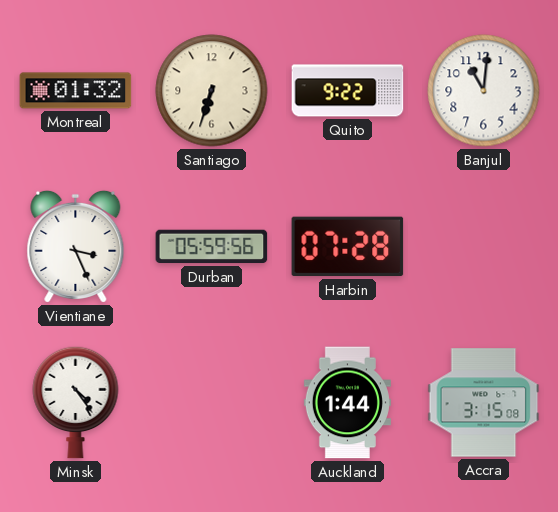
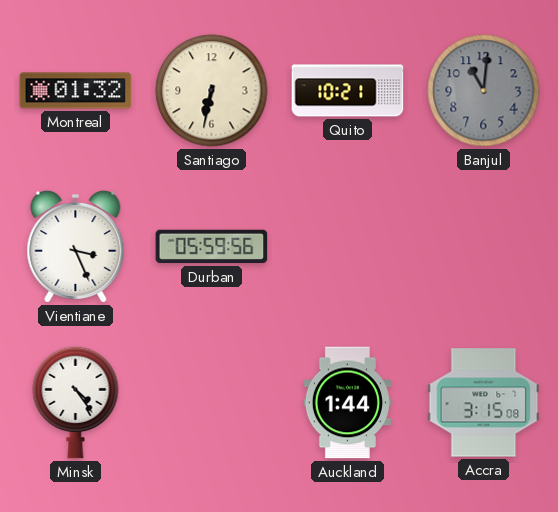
Santiago: 6:33 -> 6:32 (212, 91)
Quito: 9:22 -> 10:21 (348, 91)
Banjul dial: white -> grey (484, 91)
Harbin: 07:28 -> none (348, 247)
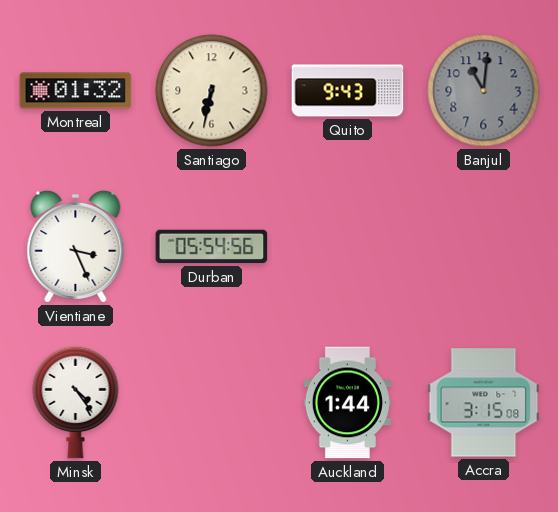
Quito: 10:21 -> 9:43 (348, 91)
Durban: 05:59 -> 05:54 (212, 247)
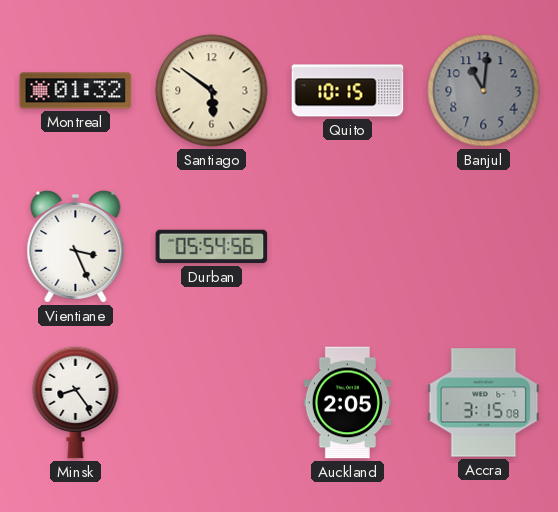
Santiago: 6:32 -> 5:51 (212, 91)
Quito: 9:43 -> 10:15 (348, 91)
Minsk: 4:24 -> 8:24 (76, 402)
Auckland: 1:44 -> 2:05 (347, 403)
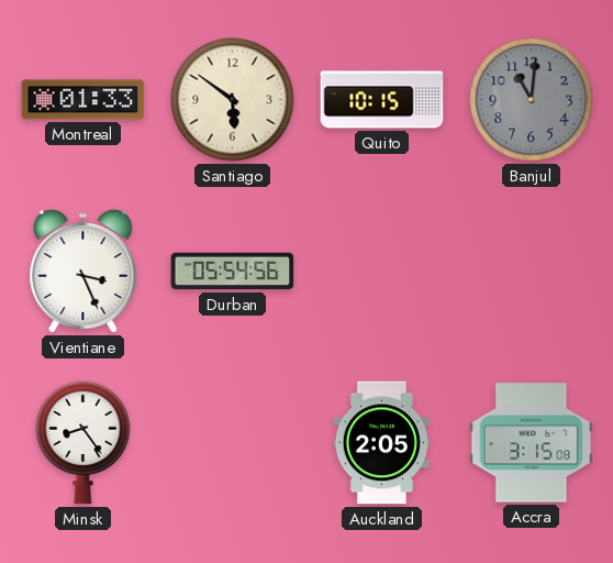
Montreal: 01:32 -> 01:33 (83, 100)
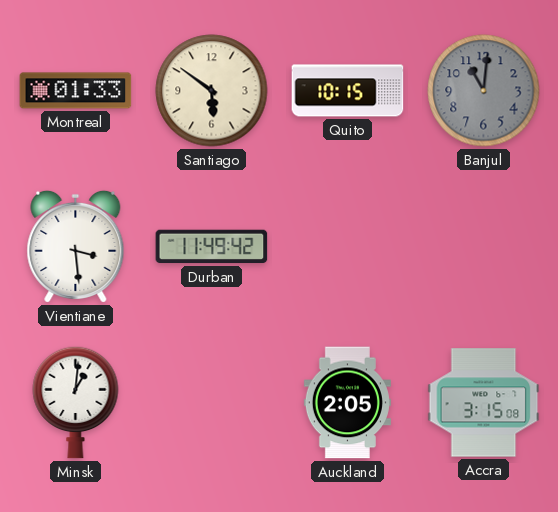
Vientiane: 3:26 -> 3:29 (76, 246)
Durban: 05:54 -> 11:49 (212, 247)
Minsk: 8:24 -> 1:01 (76, 402)
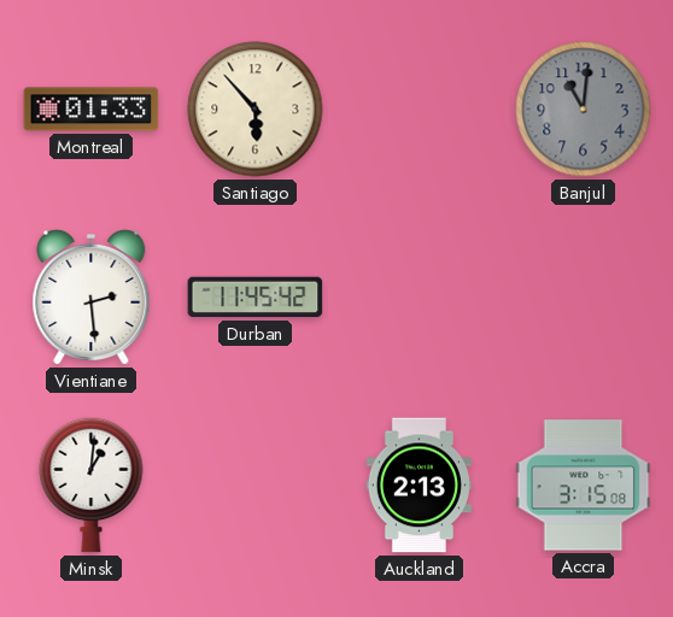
Santiago: 5:51 -> 5:53 (256, 110)
Quito: 10:15 -> none (348, 91)
Vientiane: 3:29 -> 2:29 (92, 296)
Durban: 11:49 -> 11:45 (256, 298)
Auckland: 2:05 -> 2:13 (419, 486)
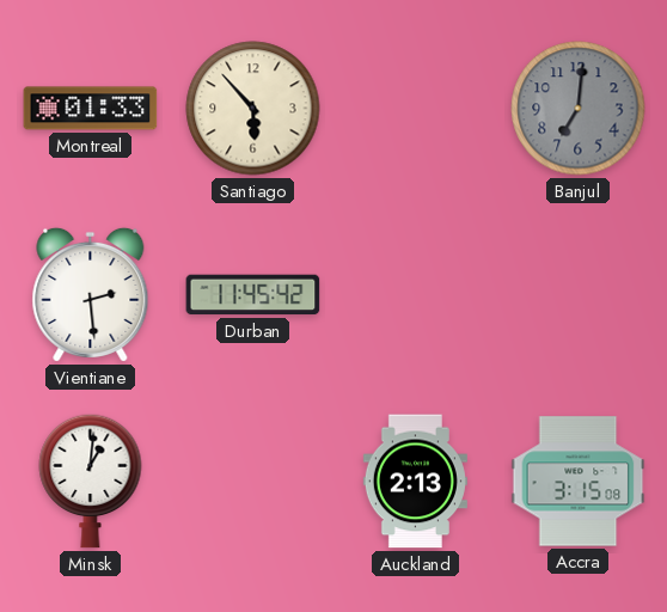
Banjul: 11:01 -> 7:01 (579, 109)
